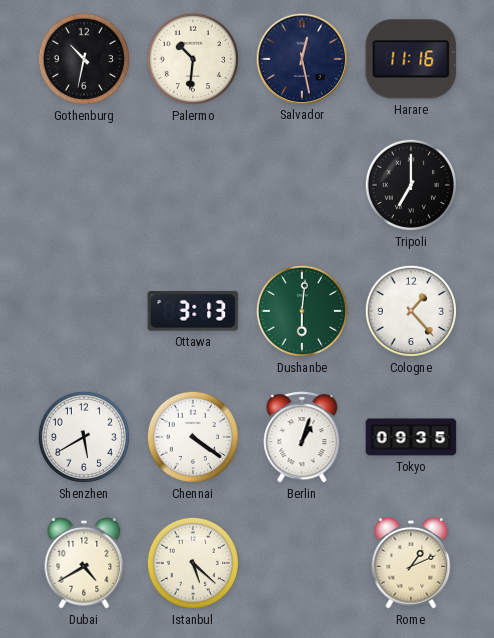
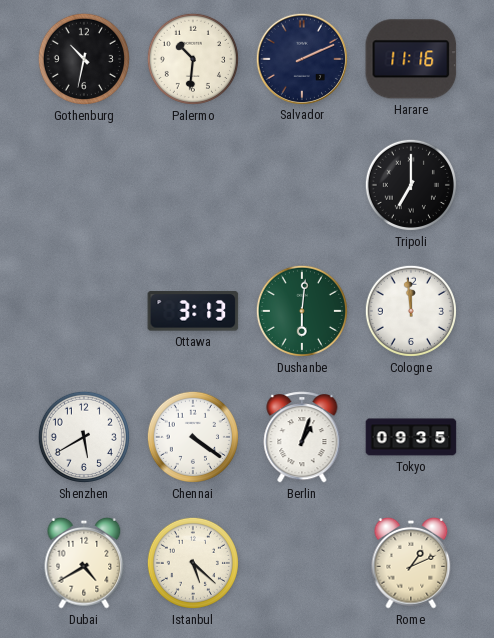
Salvador: 12:28 -> 2:11 (301, 58)
Cologne: 1:23 -> 11:59 (411, 311)
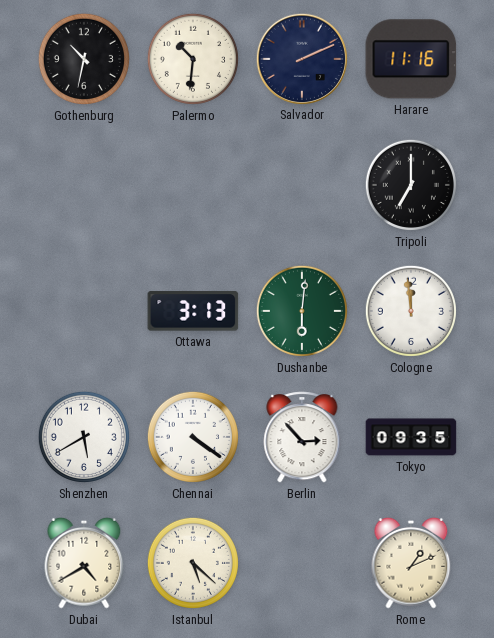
Berlin: 1:03 -> 2:53 (302, 437)
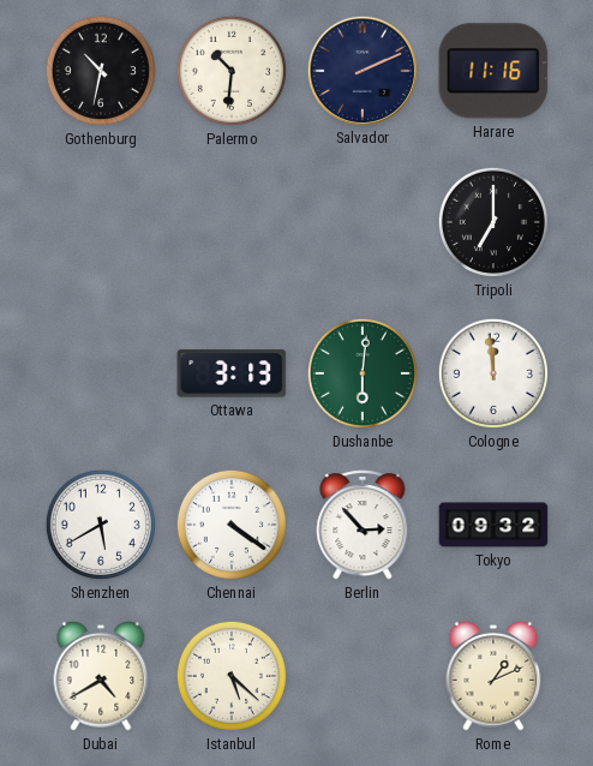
Tokyo: 09:35 -> 09:32 (493, 525)
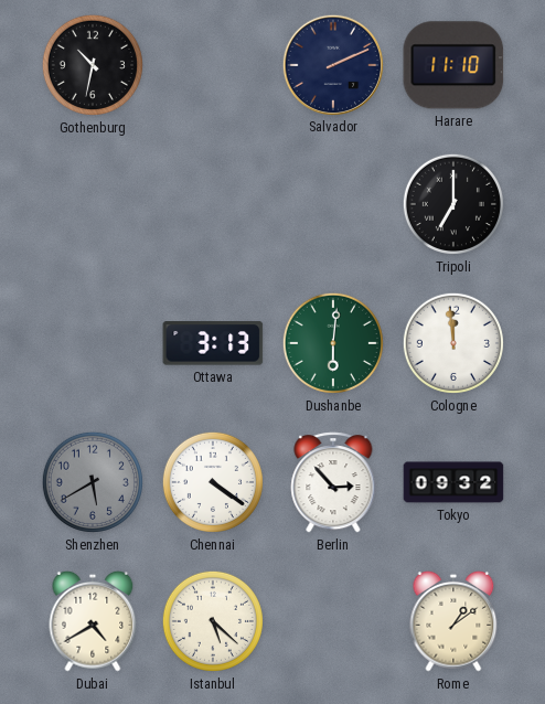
Palermo: 10:31 -> none (232, 71)
Harare: 11:16 -> 11:10 (453, 65)
Shenzhen dial: white -> grey (93, 482)
Rome: 1:11 -> 1:09 (453, 621)
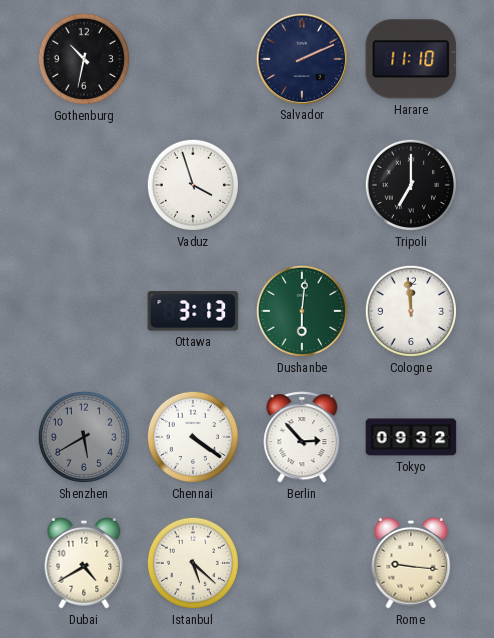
Vaduz: none -> 3:57 (193, 185)
Rome: 1:09 -> 9:16 (411, 563)
